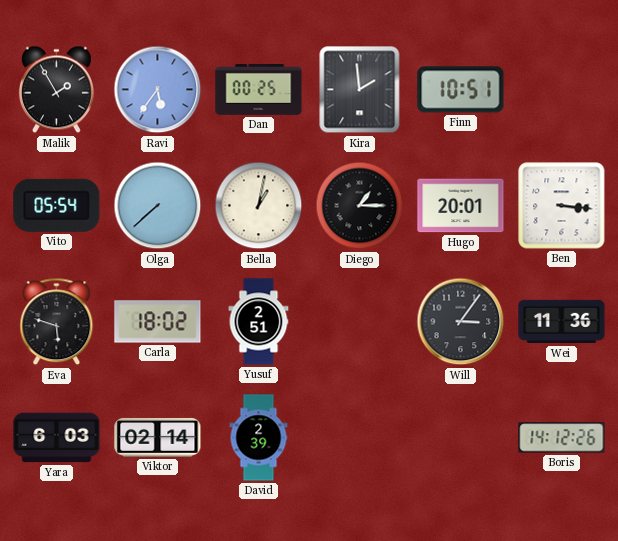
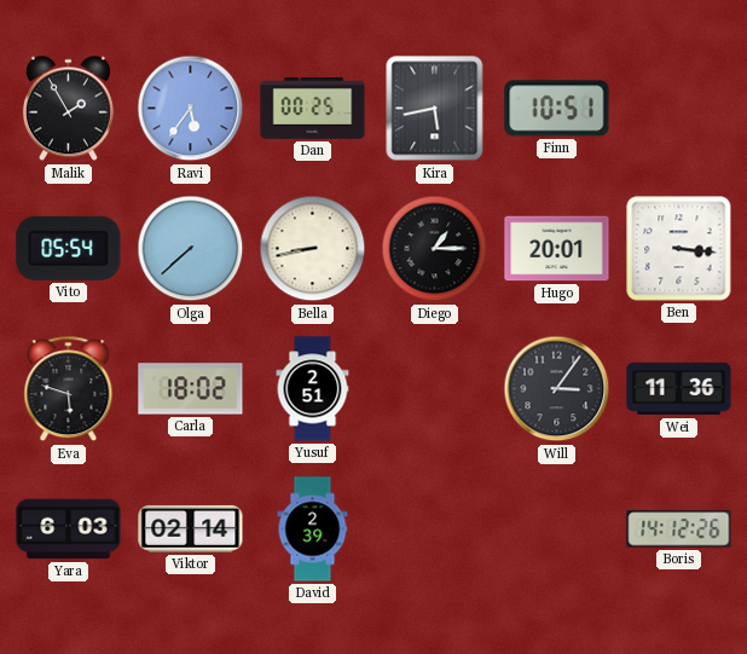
Kira: 1:59 -> 5:43 (435, 109)
Bella: 1:02 -> 8:43 (313, 249)
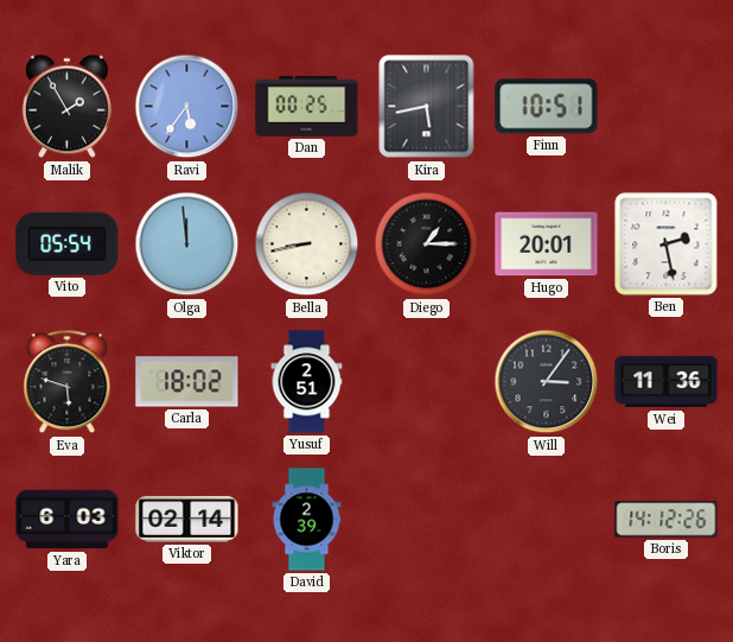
Olga: 7:38 -> 11:59 (187, 244)
Ben: 3:16 -> 2:28 (667, 244)
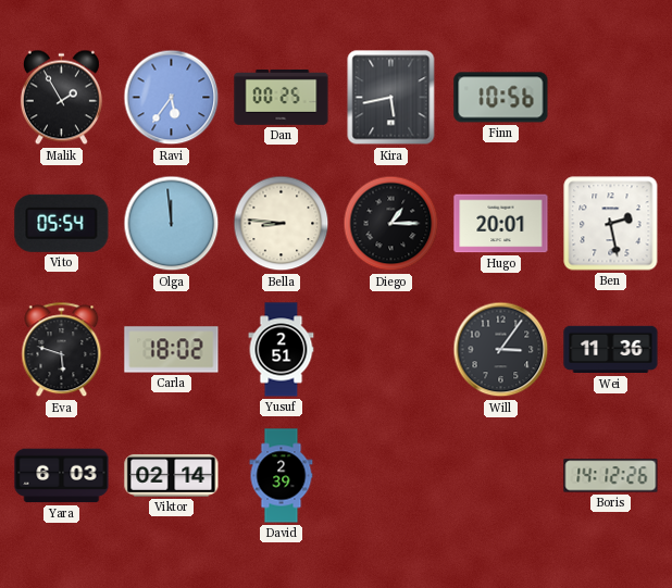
Finn: 10:51 -> 10:56 (501, 98)
Bella: 8:43 -> 8:46 (282, 224)
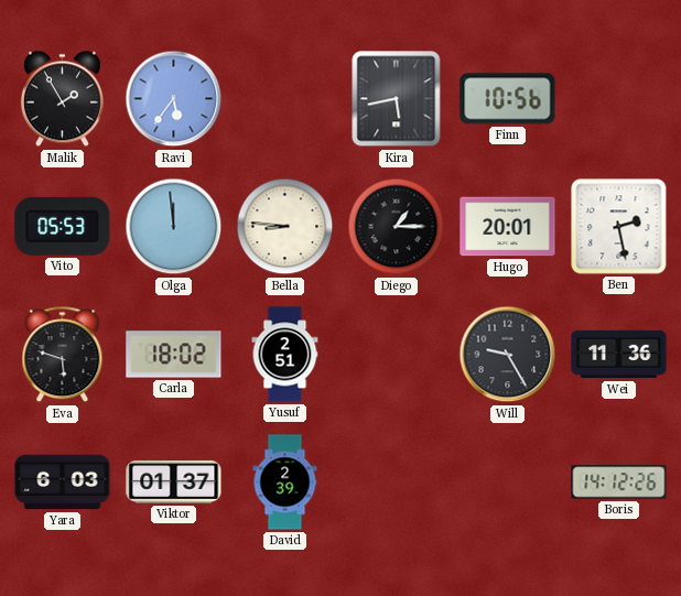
Dan: 00:25 -> none (282, 97)
Vito: 05:54 -> 05:53 (63, 226)
Will: 3:06 -> 9:25 (508, 355)
Viktor: 02:14 -> 01:37 (174, 483)
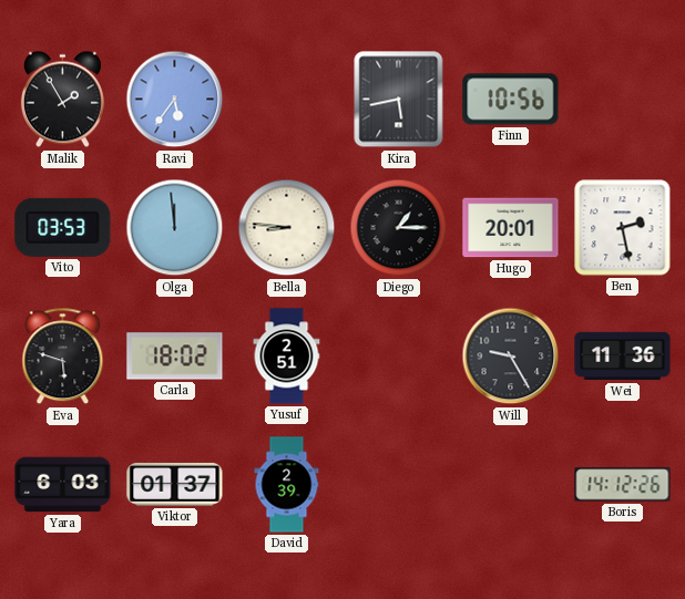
Vito: 05:53 -> 03:53 (63, 227)
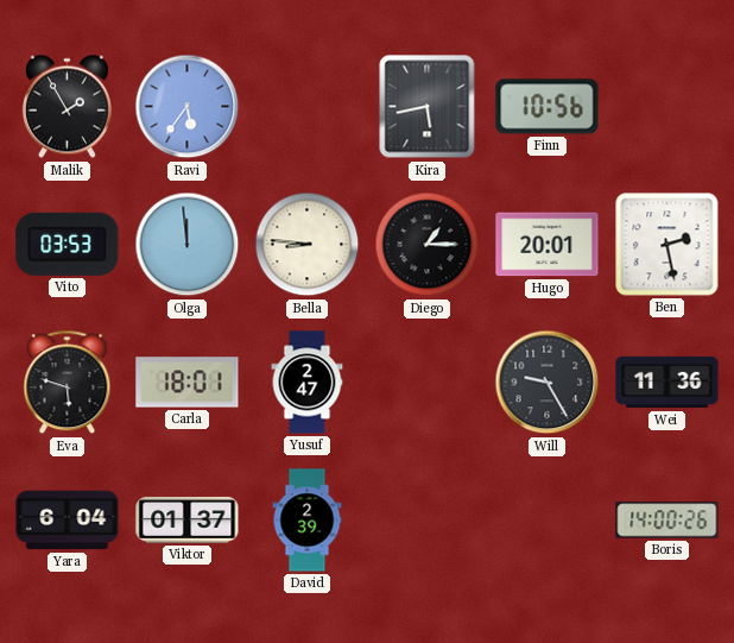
Carla: 18:02 -> 18:01 (188, 383)
Yusuf: 2:51 -> 2:47 (308, 383)
Yara: 6:03 -> 6:04 (68, 521)
Boris: 14:12 -> 14:00 (667, 521)
